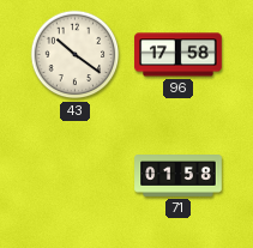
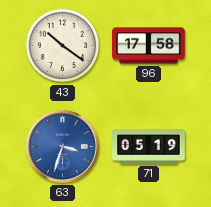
63: none -> 3:33 (62, 146)
71: 01:58 -> 05:19 (149, 147)
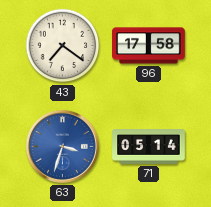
43: 10:21 -> 7:21 (63, 46)
71: 05:19 -> 05:14 (149, 147)
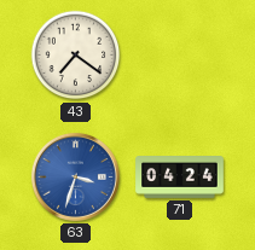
96: 17:58 -> none (149, 46)
71: 05:14 -> 04:24 (180, 178)
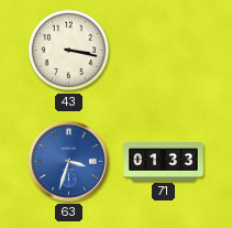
43: 7:21 -> 3:17 (69, 51)
71: 04:24 -> 01:33 (164, 162)
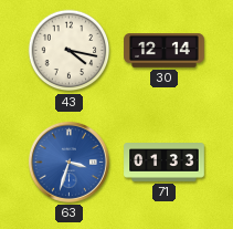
43: 3:17 -> 4:17 (70, 51)
30: none -> 12:14 (165, 51)
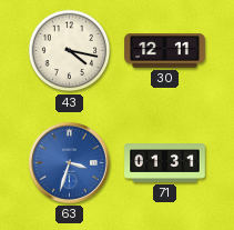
30: 12:14 -> 12:11 (165, 51)
71: 01:33 -> 01:31 (165, 163)
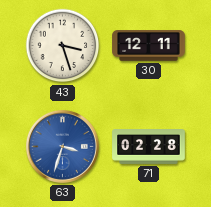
43: 4:17 -> 3:27 (63, 46)
71: 01:31 -> 02:28 (149, 147)
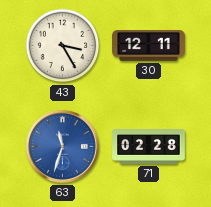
43: 3:27 -> 3:25 (63, 46)
63: 3:33 -> 11:33 (62, 146)
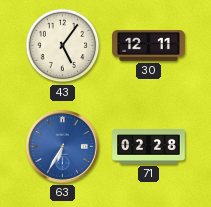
43: 3:25 -> 5:06 (63, 46)
63: 11:33 -> 6:35 (62, 146)
